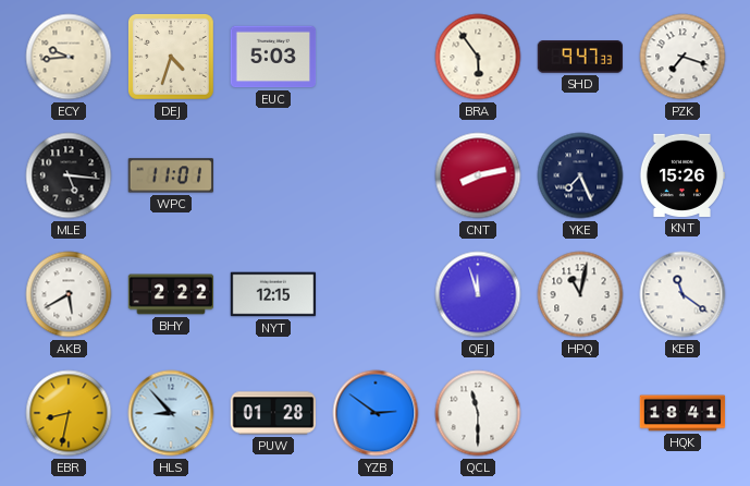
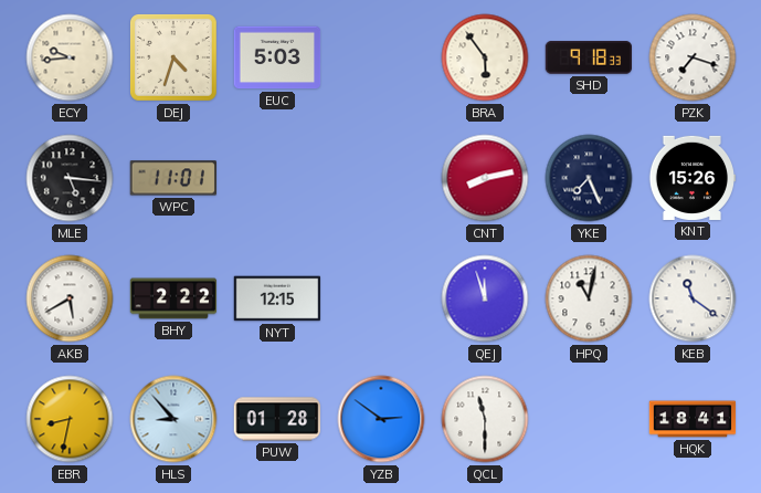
SHD: 9:47 -> 9:18 (589, 57)
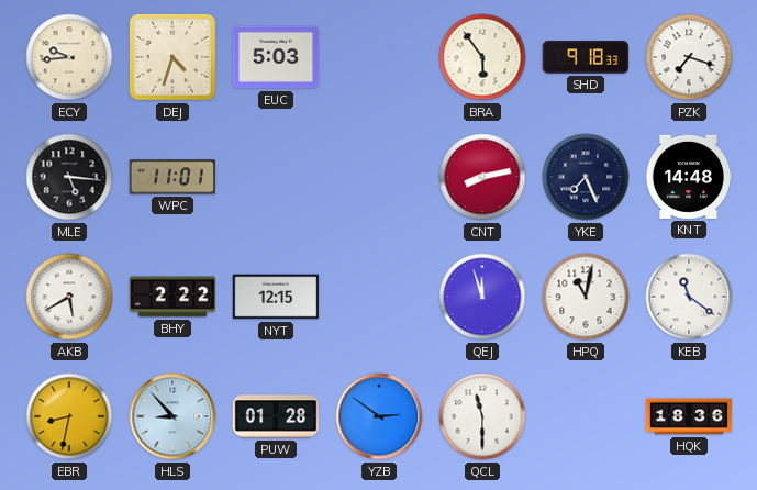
KNT: 15:26 -> 14:48 (689, 177)
HQK: 18:41 -> 18:36 (689, 416)
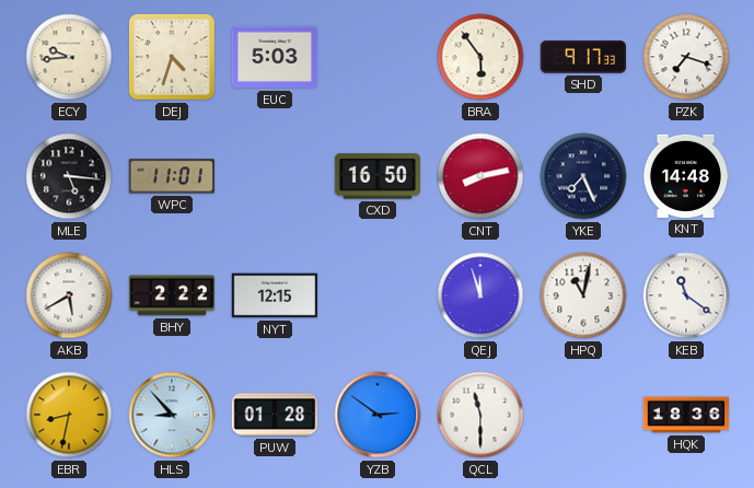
SHD: 9:18 -> 9:17 (583, 57)
CXD: none -> 16:50 (378, 176)
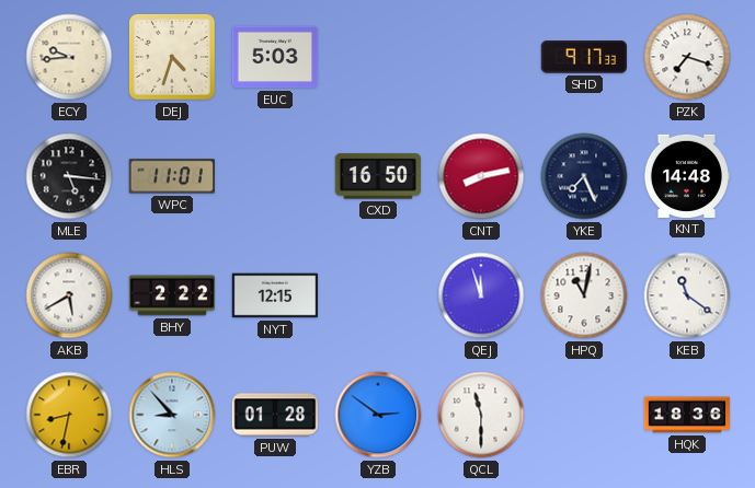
BRA: 5:54 -> none (480, 57)
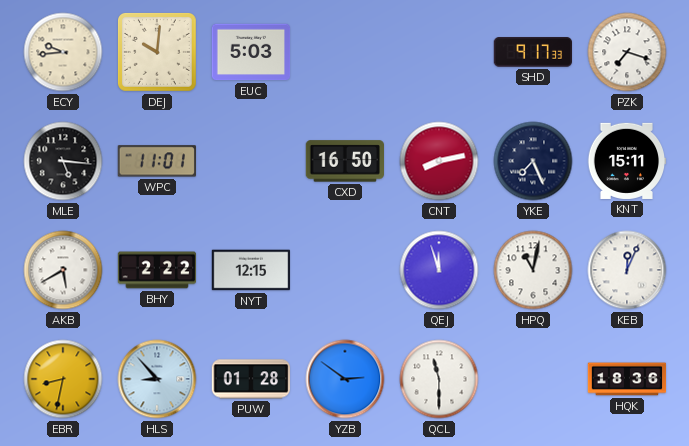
DEJ: 4:33 -> 10:01 (158, 53)
KNT: 14:48 -> 15:11 (627, 161)
KEB: 11:21 -> 12:04 (627, 270)
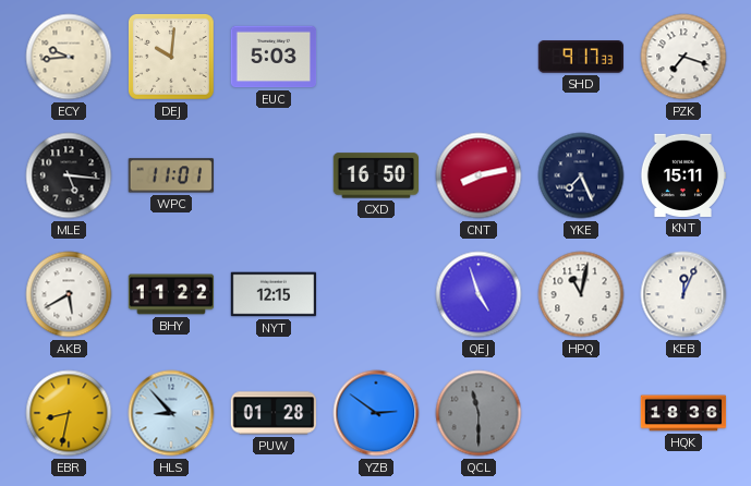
BHY: 2:22 -> 11:22 (171, 294)
QEJ: 11:57 -> 4:57 (479, 294)
QCL dial: white -> grey (479, 413)
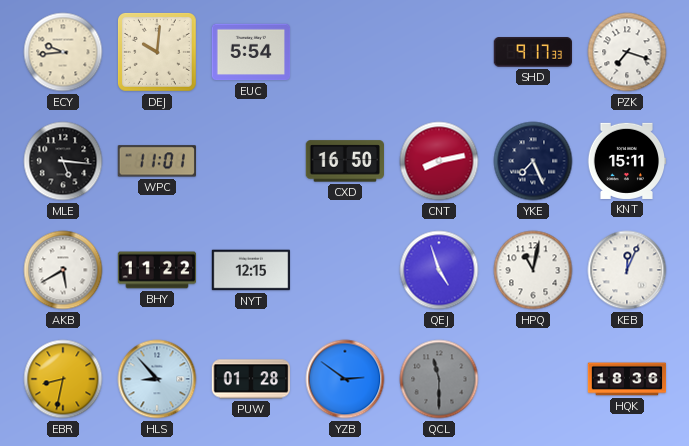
EUC: 5:03 -> 5:54 (251, 52)
